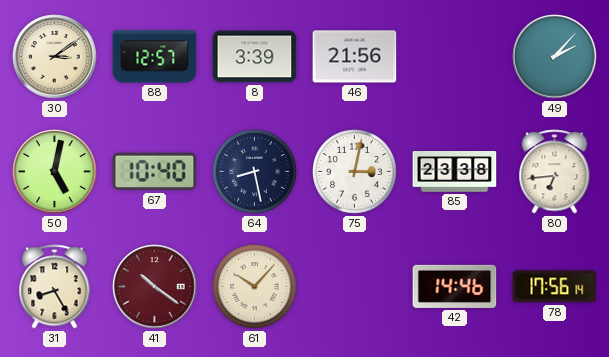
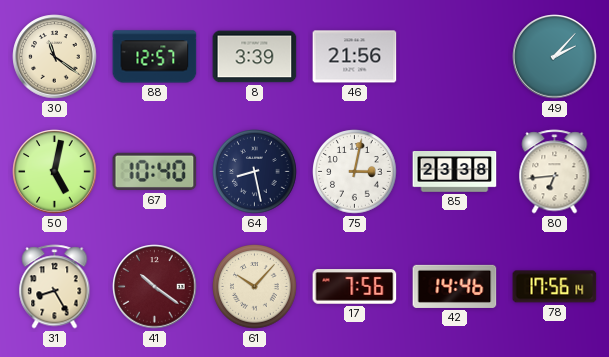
30: 3:09 -> 11:21 (55, 57)
17: none -> 7:56 (355, 287)
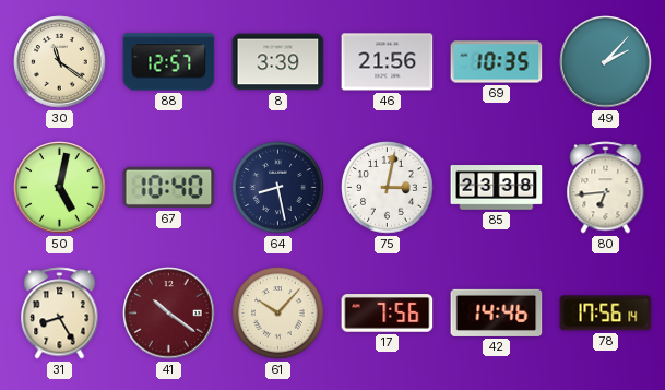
69: none -> 10:35 (497, 62)
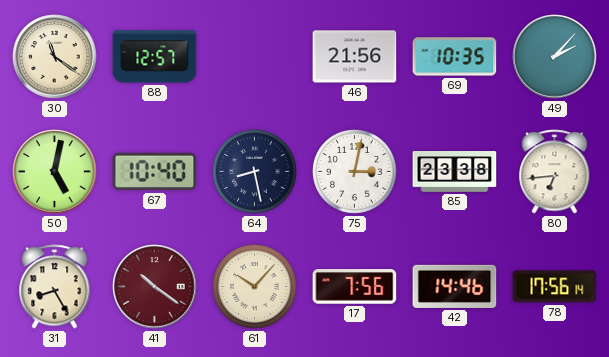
8: 3:39 -> none (278, 62)
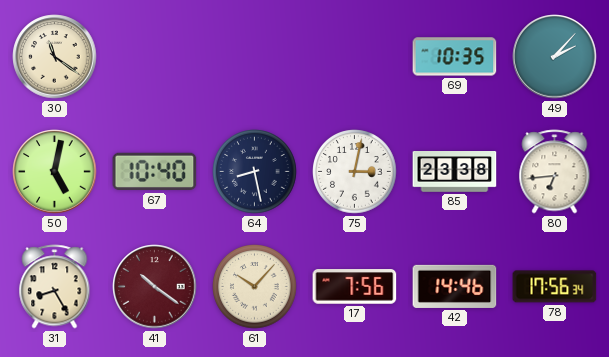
88: 12:57 -> none (155, 57)
46: 21:56 -> none (355, 57)
78: 17:56:14 -> 17:56:34 (555, 287)
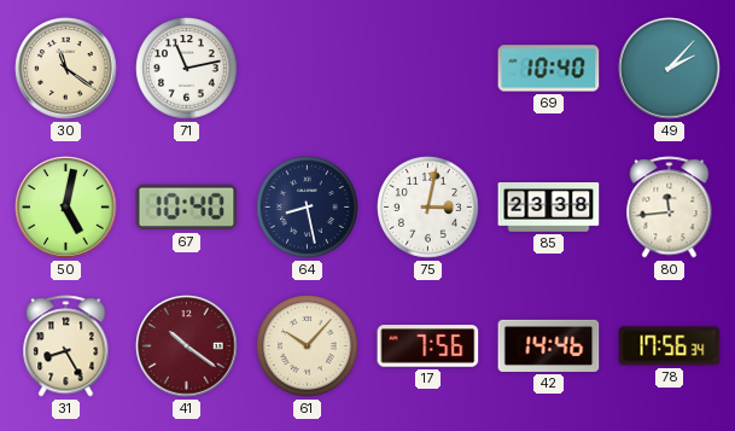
71: none -> 11:13 (187, 69)
69: 10:35 -> 10:40 (549, 69)
80: 6:44 -> 11:44 (670, 208)
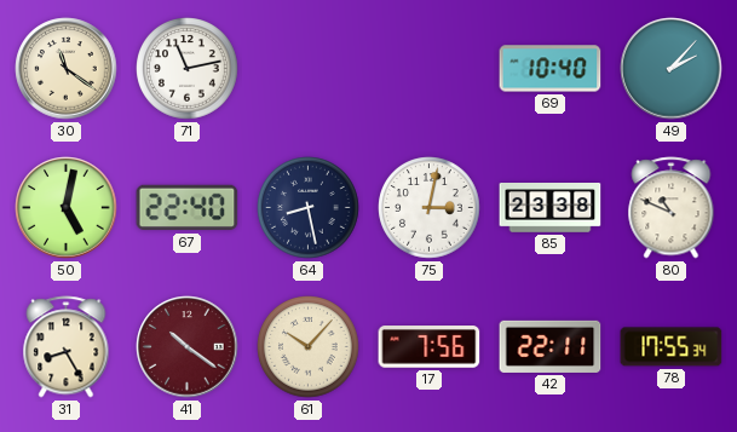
67: 10:40 -> 22:40 (188, 208)
80: 11:44 -> 10:49 (672, 208)
42: 14:46 -> 22:11 (551, 346)
78: 17:56 -> 17:55 (672, 347)
